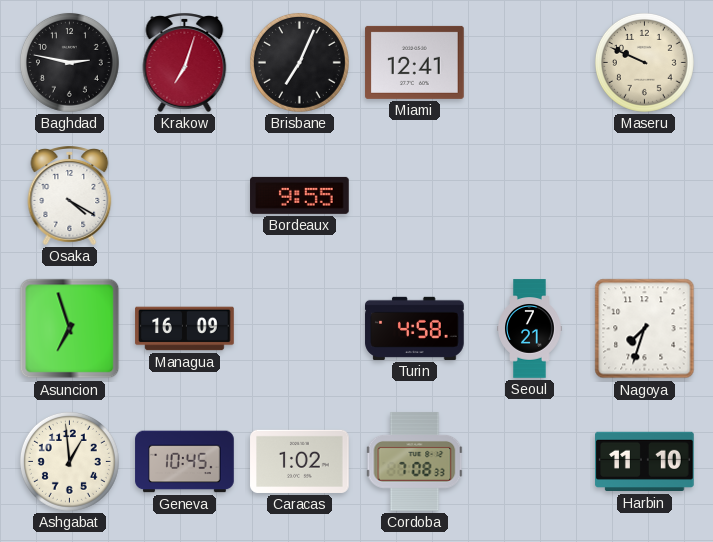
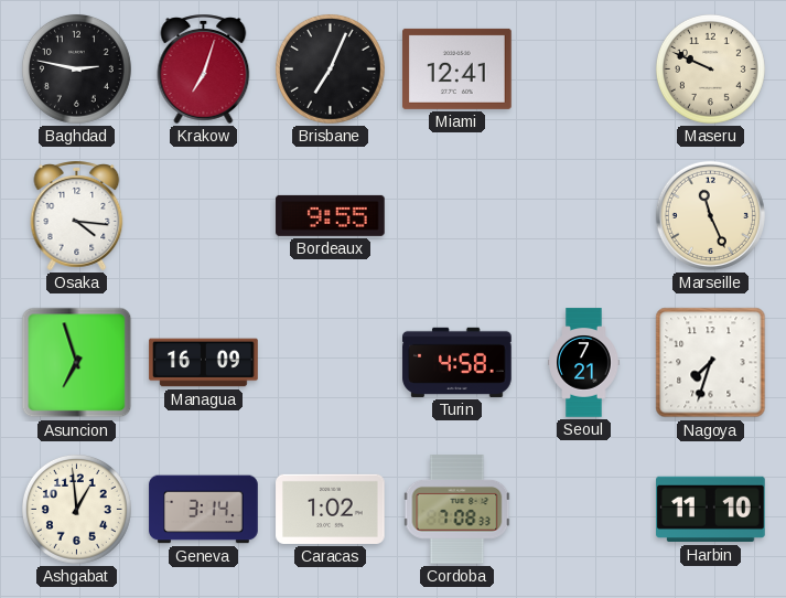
Osaka: 4:20 -> 4:16 (77, 215)
Marseille: none -> 11:26 (710, 215)
Geneva: 10:45 -> 3:14 (204, 510)
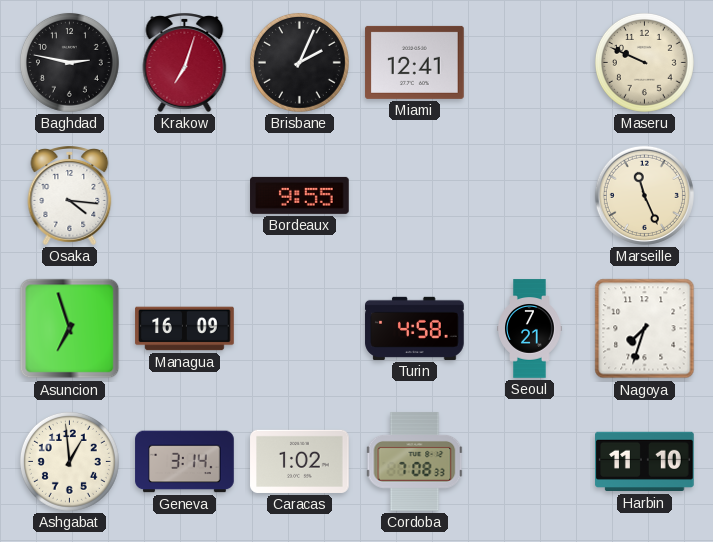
Brisbane: 7:04 -> 2:04 (299, 62)
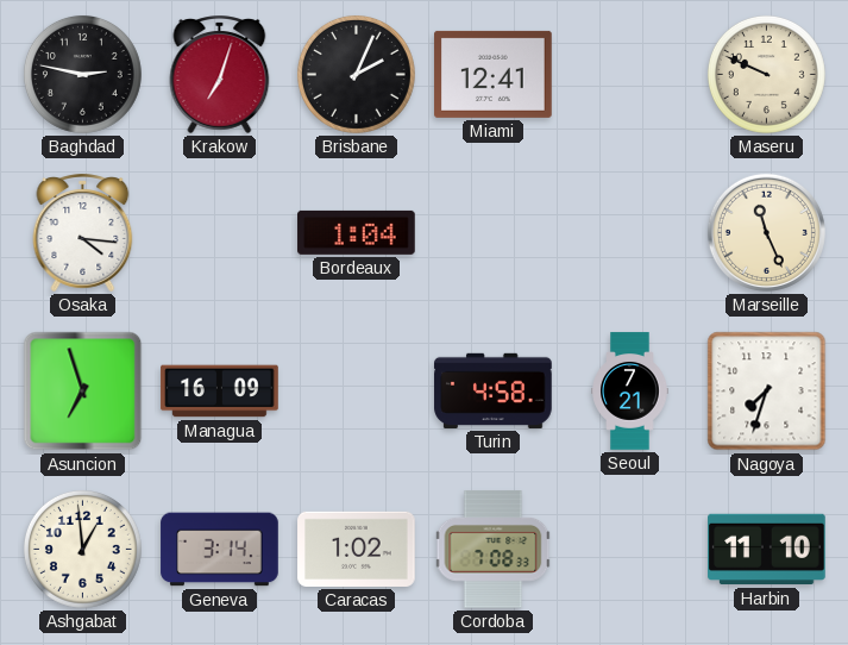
Bordeaux: 9:55 -> 1:04 (357, 232)
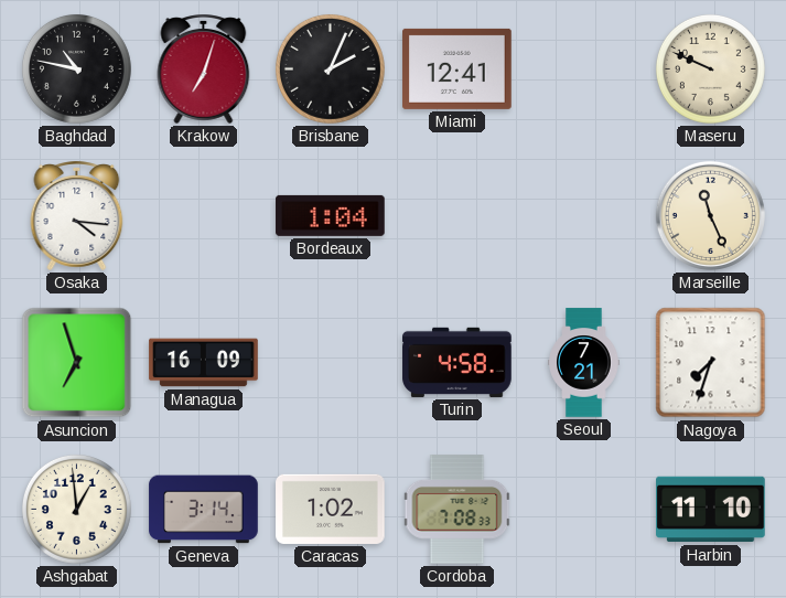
Baghdad: 2:47 -> 10:47 (76, 68)
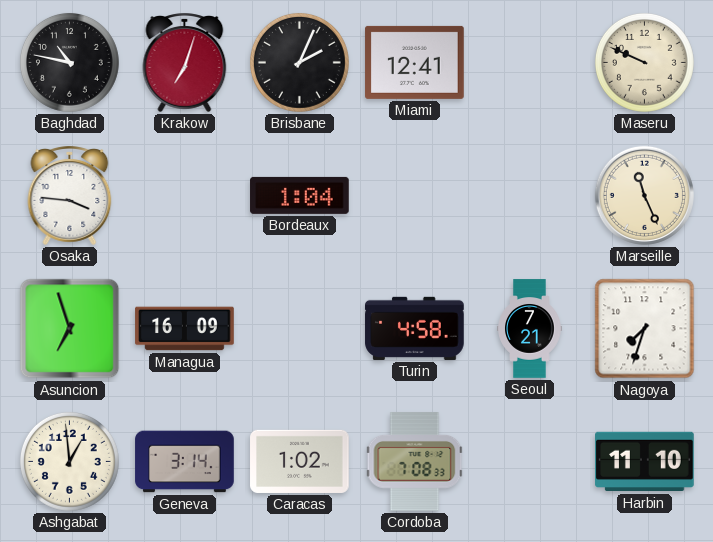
Osaka: 4:16 -> 3:46 (70, 195)
